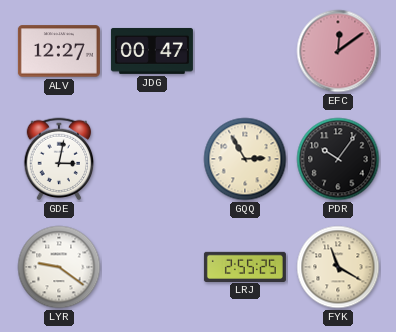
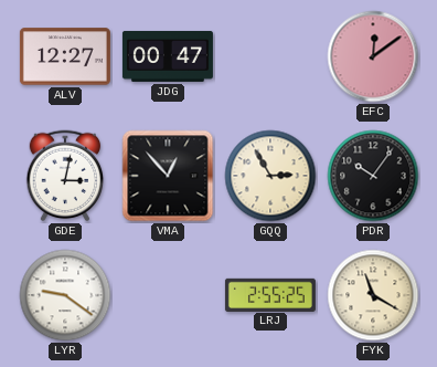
VMA: none -> 12:53 (168, 176)
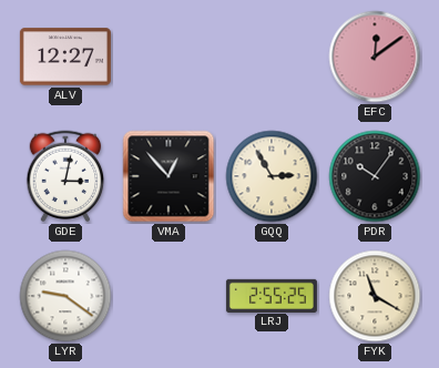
JDG: 00:47 -> none (168, 56)
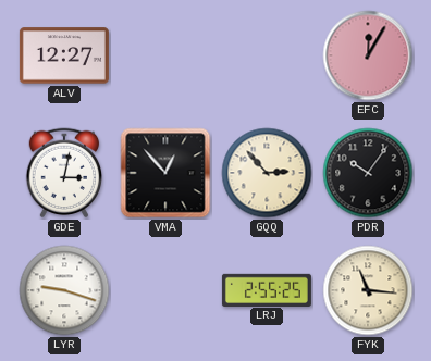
EFC: 12:09 -> 12:05 (368, 55)
GQQ: 2:55 -> 2:53 (267, 173)
LYR: 9:21 -> 9:18 (64, 290)
FYK: 11:20 -> 11:16 (368, 290)
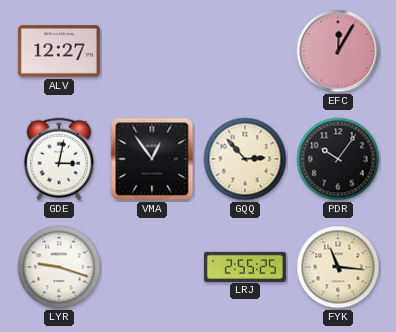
VMA: 12:53 -> 12:54 (152, 159)
